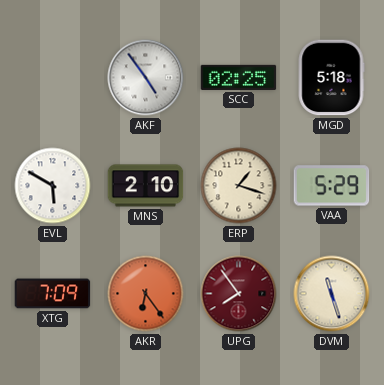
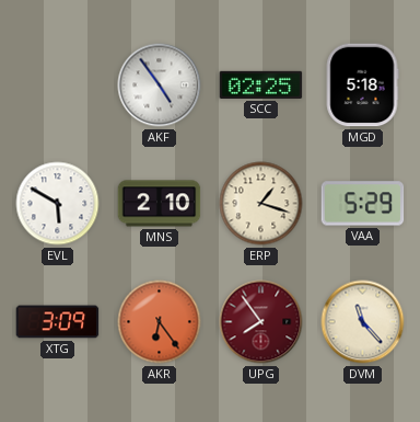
XTG: 7:09 -> 3:09 (58, 322)
DVM: 11:27 -> 11:23 (363, 322)
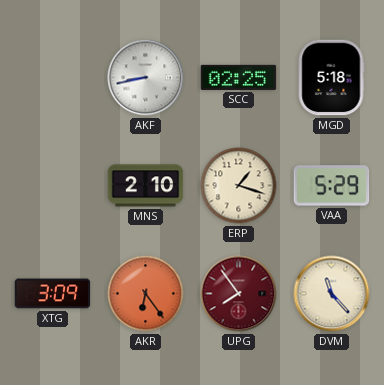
AKF: 4:54 -> 8:43 (146, 78)
EVL: 5:50 -> none (58, 204)
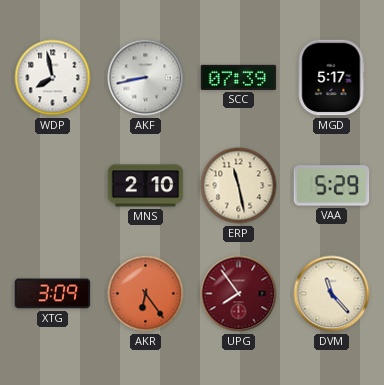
WDP: none -> 7:58 (53, 78)
SCC: 02:25 -> 07:39 (239, 77)
MGD: 5:18 -> 5:17 (331, 78)
ERP: 1:18 -> 11:28 (239, 186)
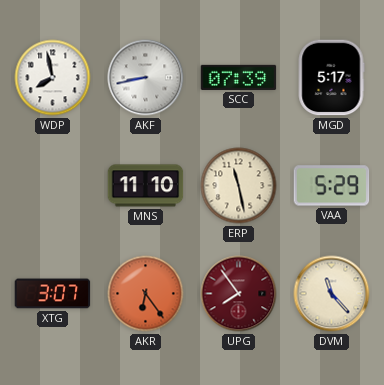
MNS: 2:10 -> 11:10 (146, 186)
XTG: 3:09 -> 3:07 (53, 294)
